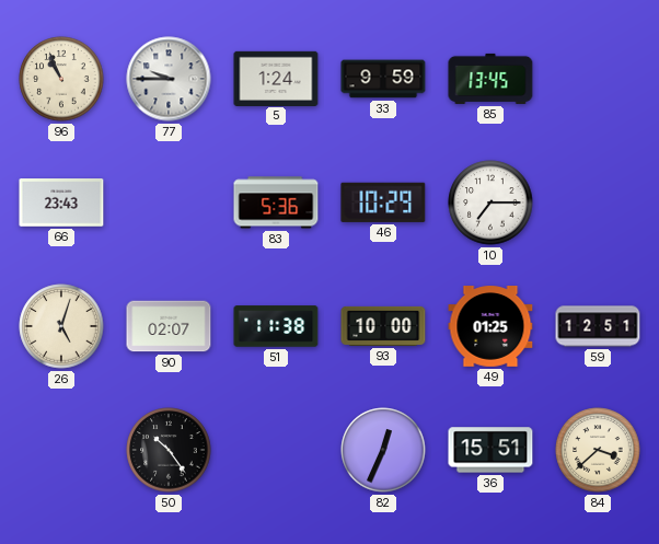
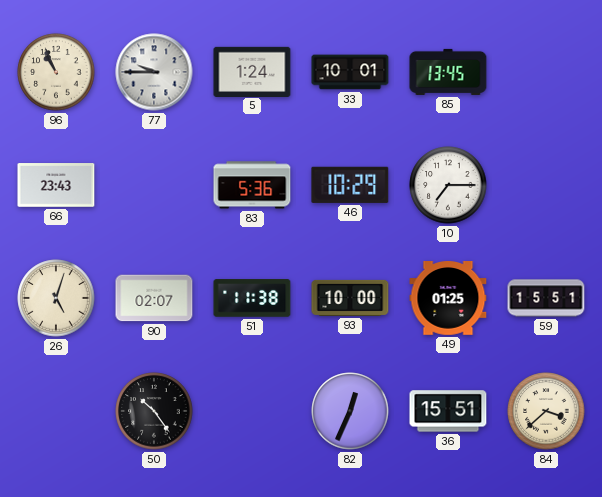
33: 9:59 -> 10:01 (350, 72)
59: 12:51 -> 15:51 (546, 298)
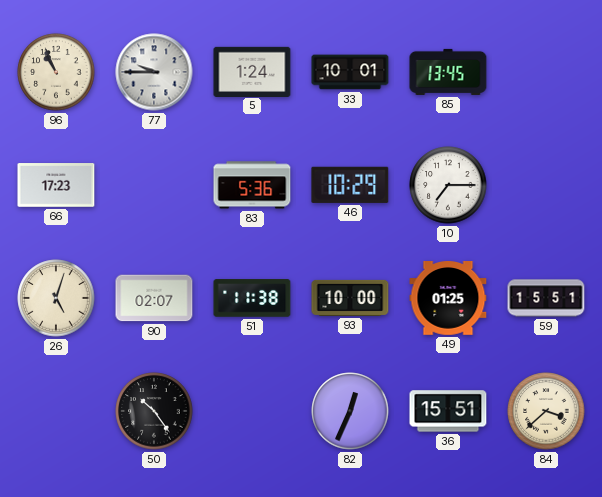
66: 23:43 -> 17:23 (56, 185)
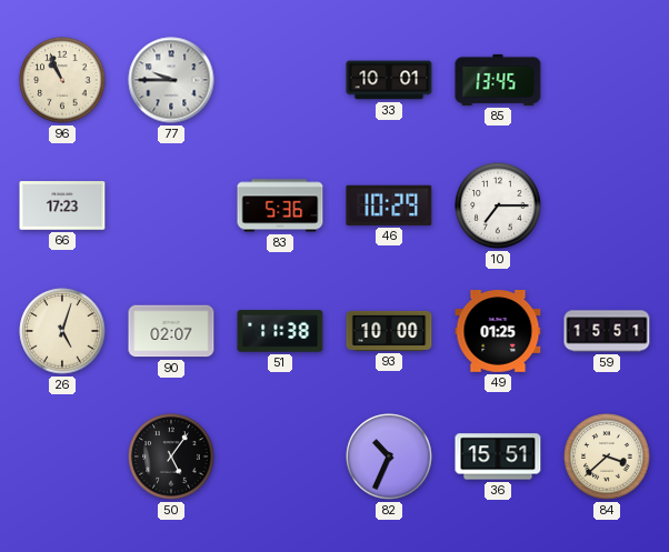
5: 1:24 -> none (252, 71)
50: 10:24 -> 5:06 (171, 456)
82: 12:34 -> 10:34 (389, 456)
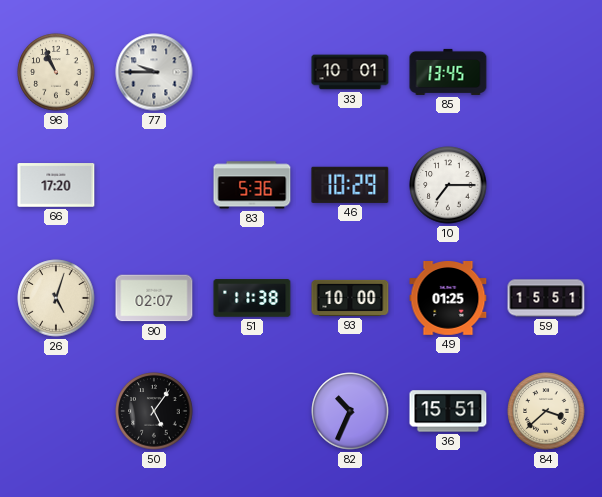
66: 17:23 -> 17:20 (56, 185)
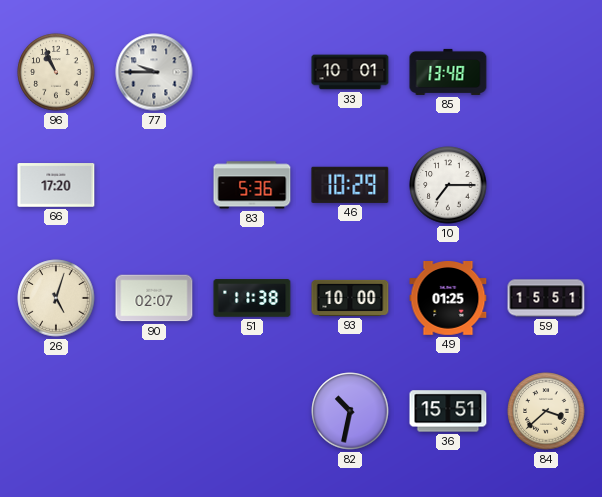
85: 13:45 -> 13:48 (448, 72)
50: 5:06 -> none (154, 411)
82: 10:34 -> 10:32 (350, 411)
